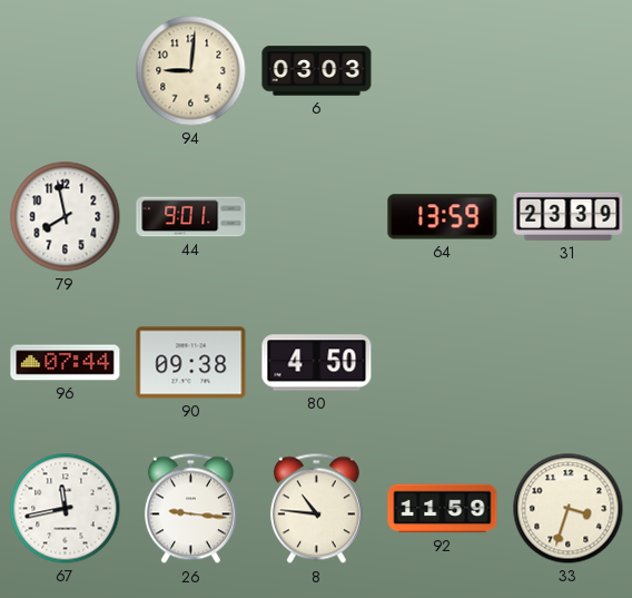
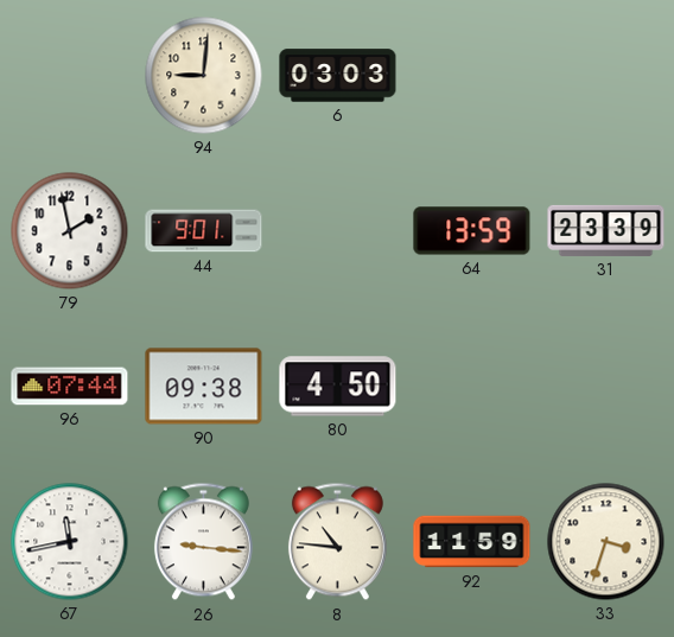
79: 7:58 -> 1:58 (70, 231)
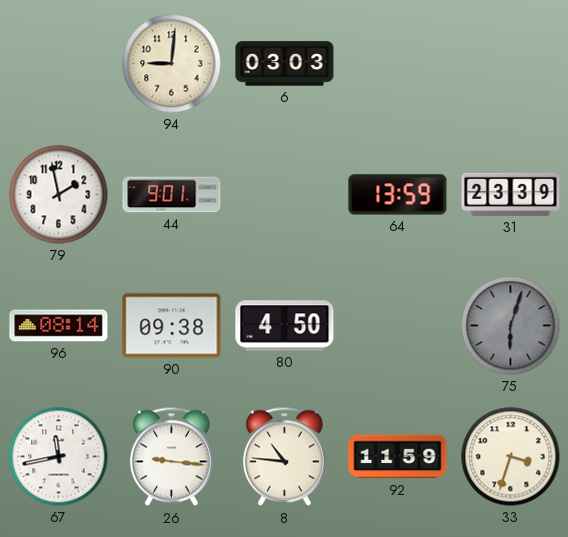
96: 07:44 -> 08:14 (59, 326)
75: none -> 6:03 (511, 326)
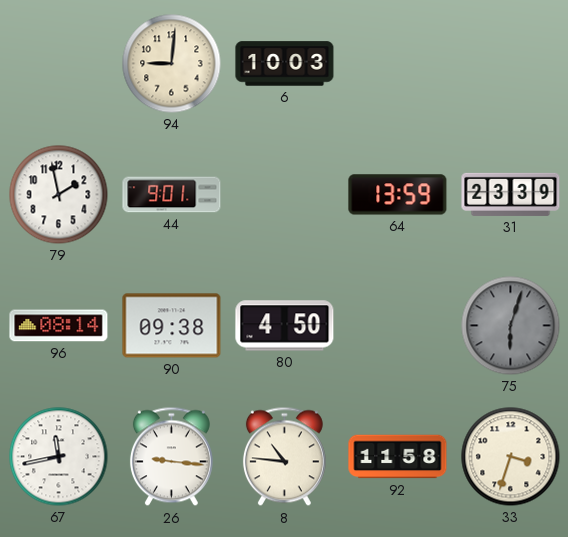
6: 03:03 -> 10:03 (285, 64)
92: 11:59 -> 11:58 (398, 457)
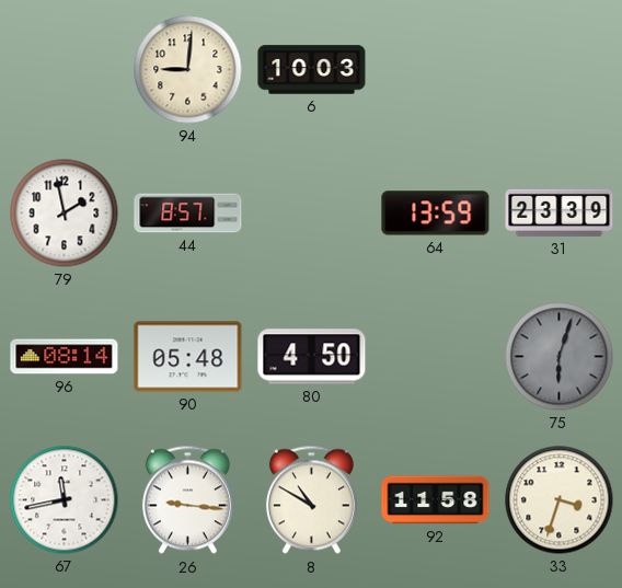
44: 9:01 -> 8:57 (188, 214)
90: 09:38 -> 05:48 (188, 357)
8: 10:46 -> 10:50 (311, 500)
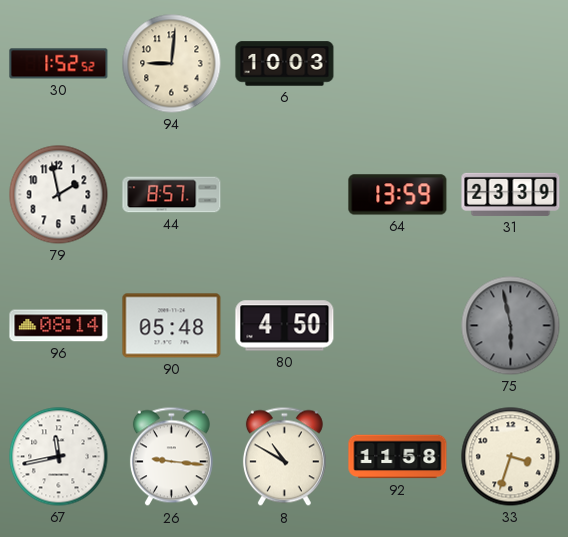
30: none -> 1:52 (59, 64)
75: 6:03 -> 5:58 (511, 326)
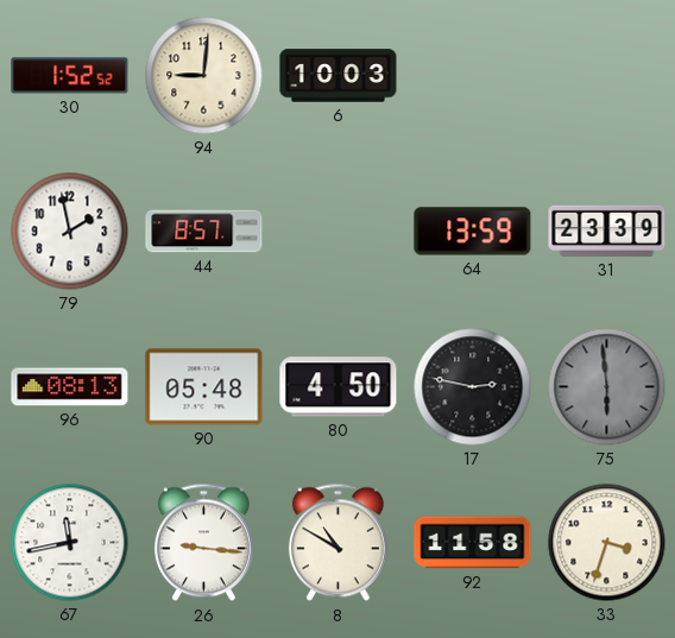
96: 08:14 -> 08:13 (70, 387)
17: none -> 2:47 (473, 387)
75: 5:58 -> 5:59 (607, 387)
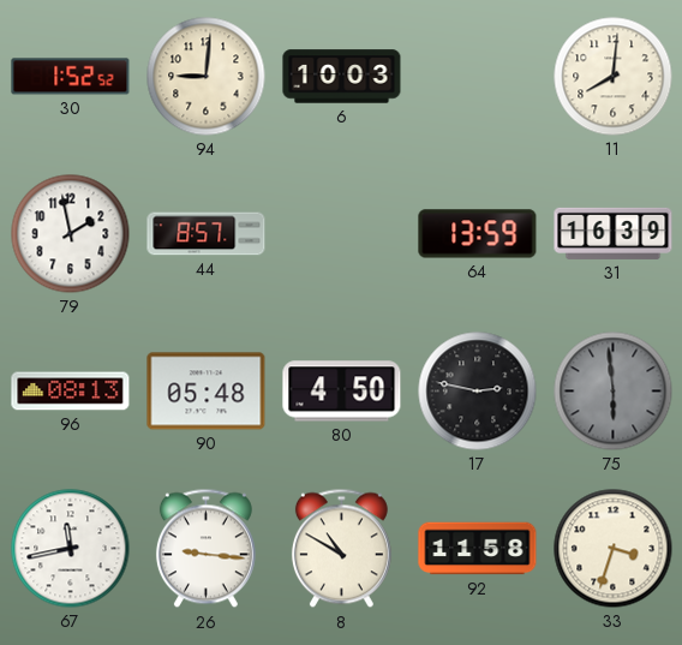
11: none -> 8:01 (614, 77)
31: 23:39 -> 16:39 (614, 233)
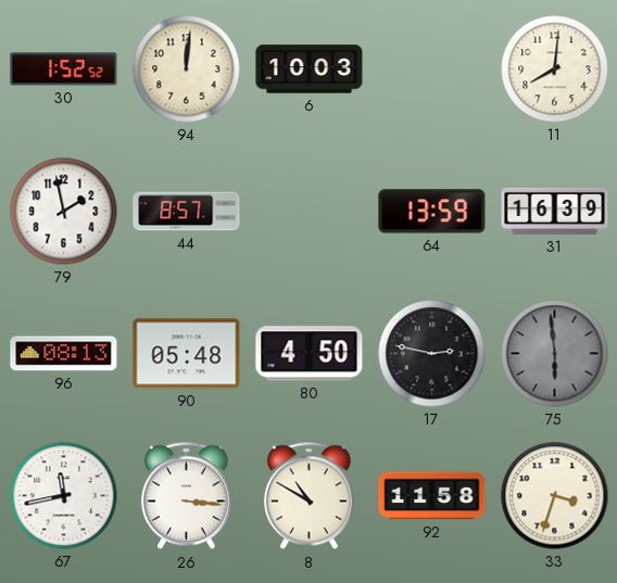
94: 9:01 -> 12:01 (187, 69)
26: 9:16 -> 3:16 (186, 496)
